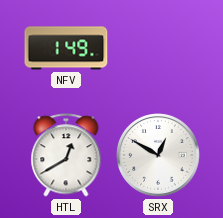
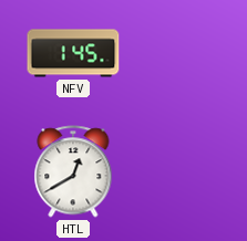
NFV: 1:49 -> 1:45 (73, 53)
SRX: 12:50 -> none (158, 155)
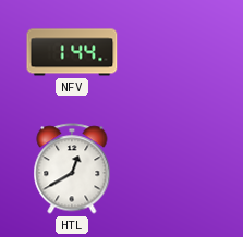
NFV: 1:45 -> 1:44 (72, 52)
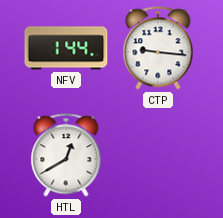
CTP: none -> 9:16 (158, 48)
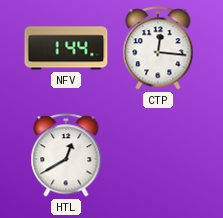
CTP: 9:16 -> 12:16 (158, 48)
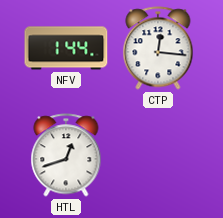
HTL: 12:40 -> 12:42 (66, 155)
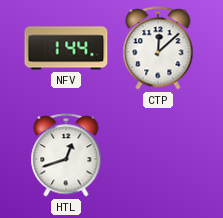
CTP: 12:16 -> 12:08 (158, 48)
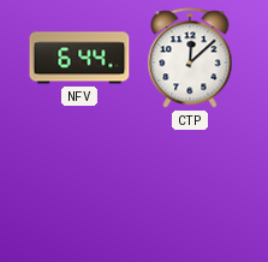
NFV: 1:44 -> 6:44 (79, 58)
HTL: 12:42 -> none (66, 155)
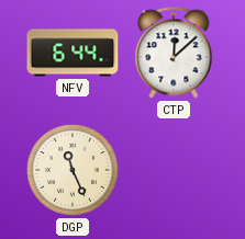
DGP: none -> 11:26 (73, 170)
